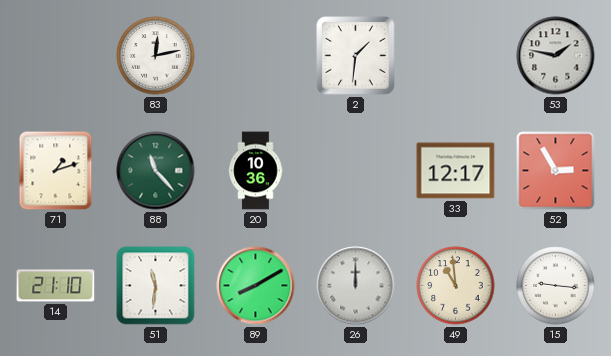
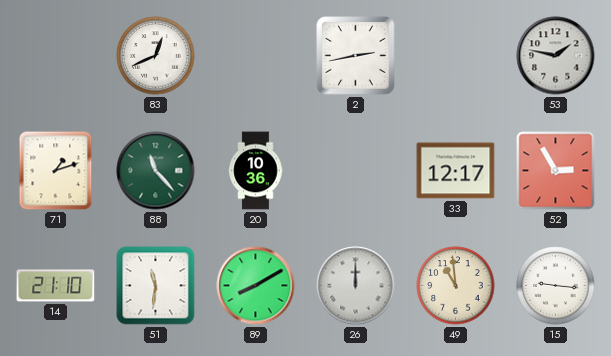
83: 12:13 -> 12:41 (156, 56)
2: 1:31 -> 2:43 (356, 56)
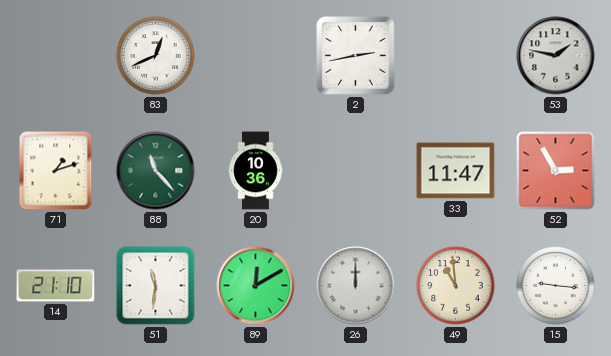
33: 12:17 -> 11:47 (456, 171)
89: 8:10 -> 12:10 (256, 286)
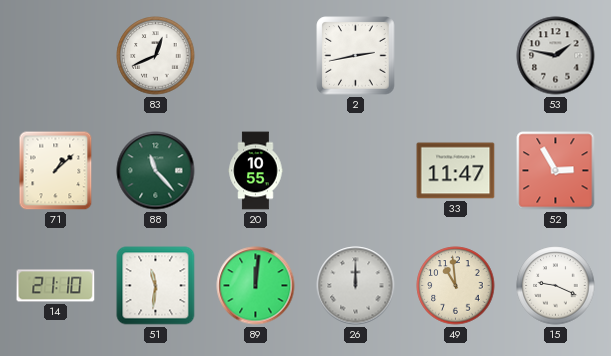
71: 1:12 -> 1:08 (56, 171)
20: 10:36 -> 10:55 (256, 171)
89: 12:10 -> 12:01 (256, 286)
15: 9:16 -> 9:19 (556, 286)
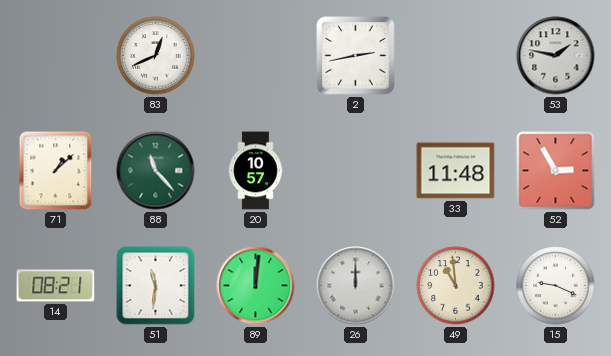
20: 10:55 -> 10:57 (256, 171)
33: 11:47 -> 11:48 (456, 171)
14: 21:10 -> 08:21 (56, 286)
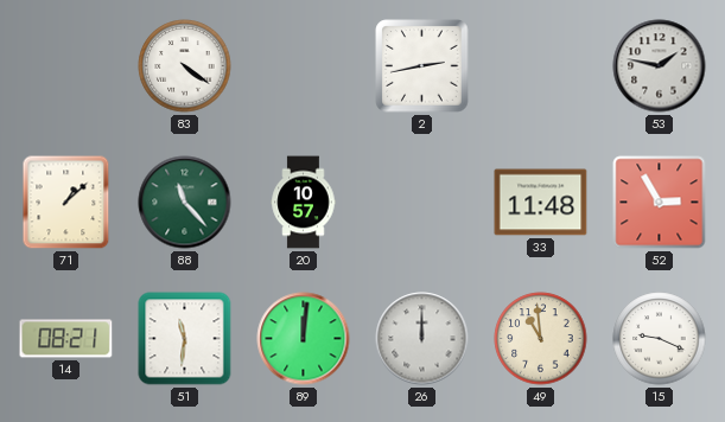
83: 12:41 -> 4:21 (185, 66)
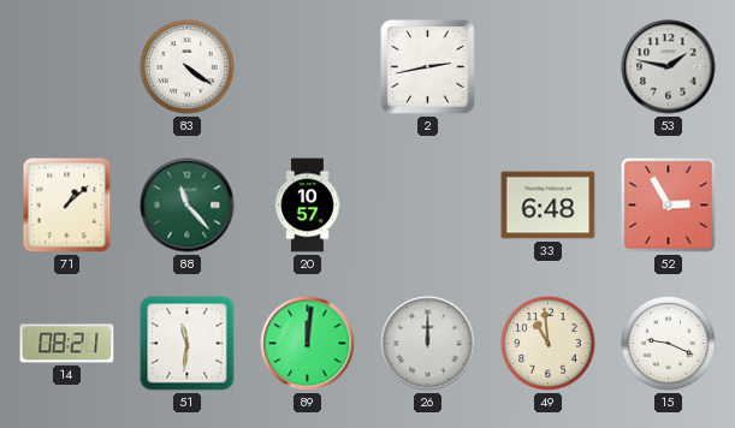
33: 11:48 -> 6:48 (549, 206)
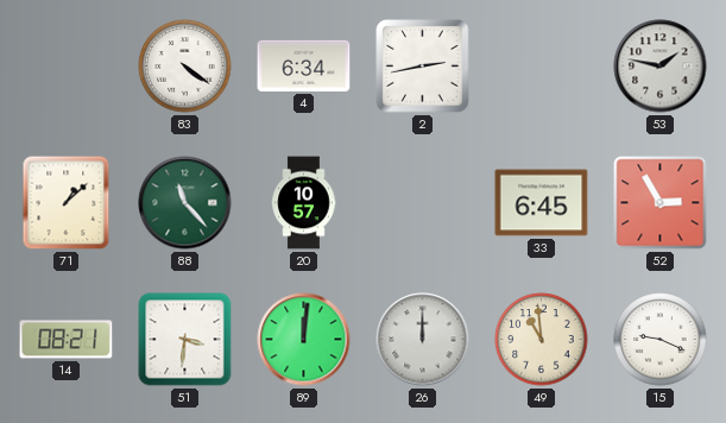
4: none -> 6:34 (304, 65)
33: 6:48 -> 6:45 (542, 203)
51: 11:31 -> 3:31 (185, 340)
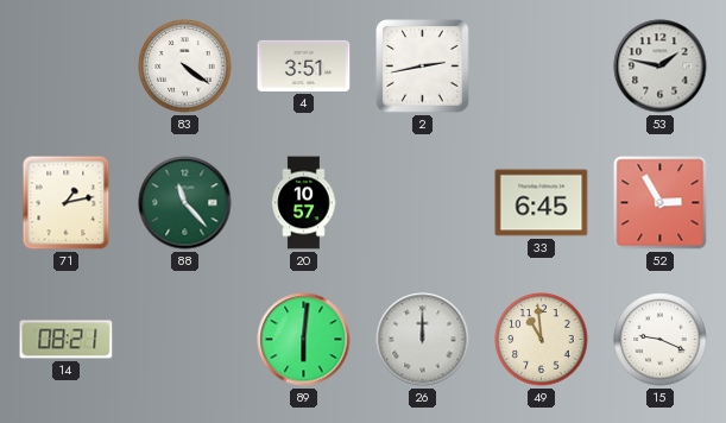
4: 6:34 -> 3:51 (304, 65)
71: 1:08 -> 1:13 (67, 203)
51: 3:31 -> none (185, 340)
89: 12:01 -> 6:01 (304, 340)
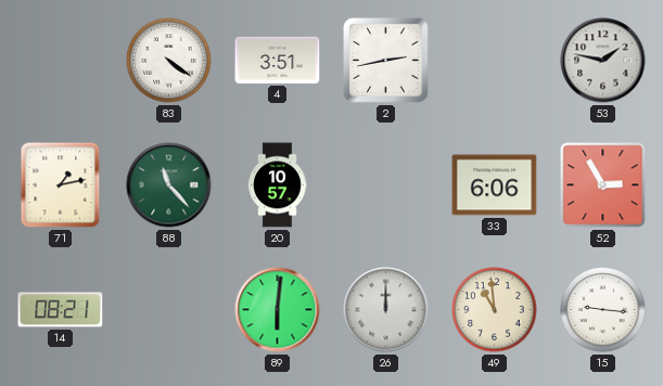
33: 6:45 -> 6:06 (495, 185)
15: 9:19 -> 9:16 (603, 310)
